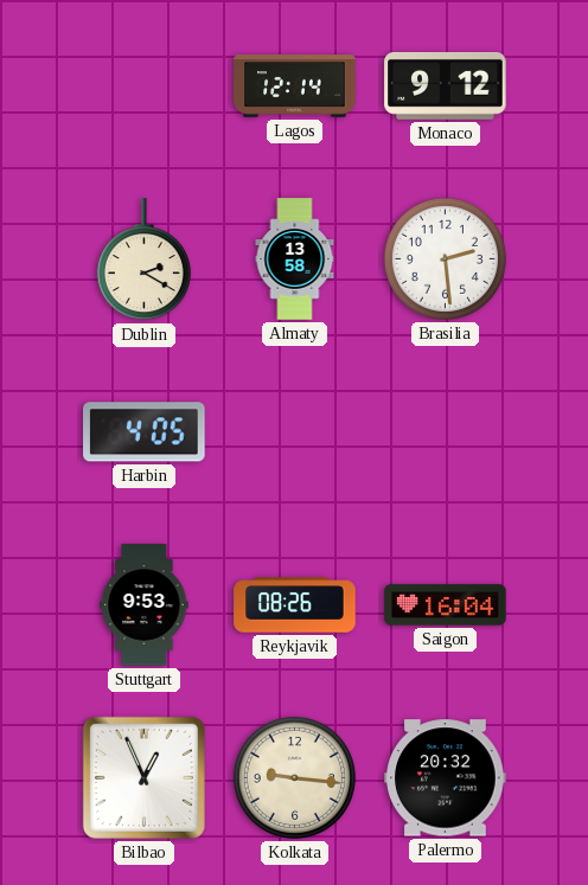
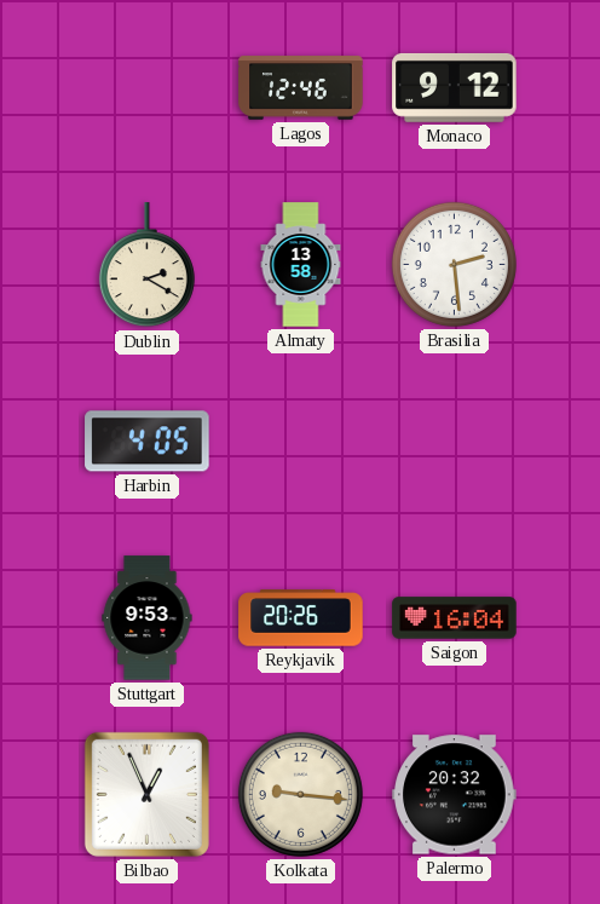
Lagos: 12:14 -> 12:46 (301, 88)
Reykjavik: 08:26 -> 20:26 (301, 618)
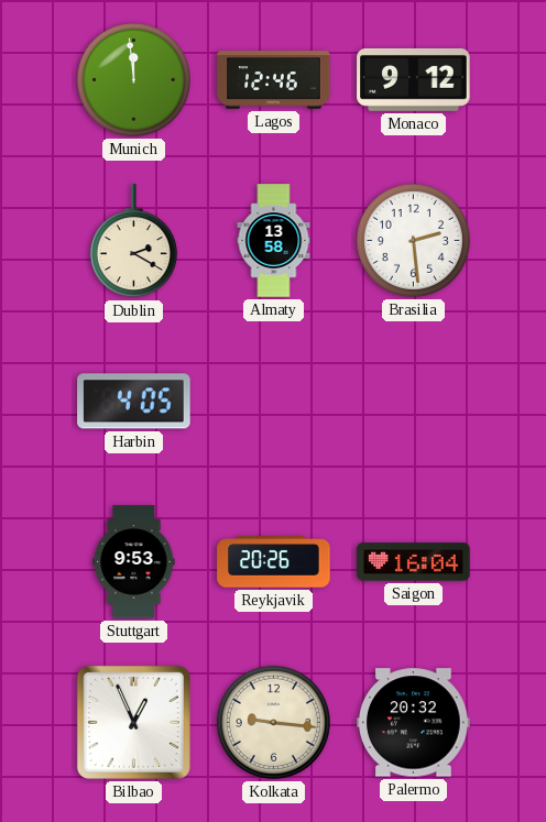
Munich: none -> 11:59 (133, 79)
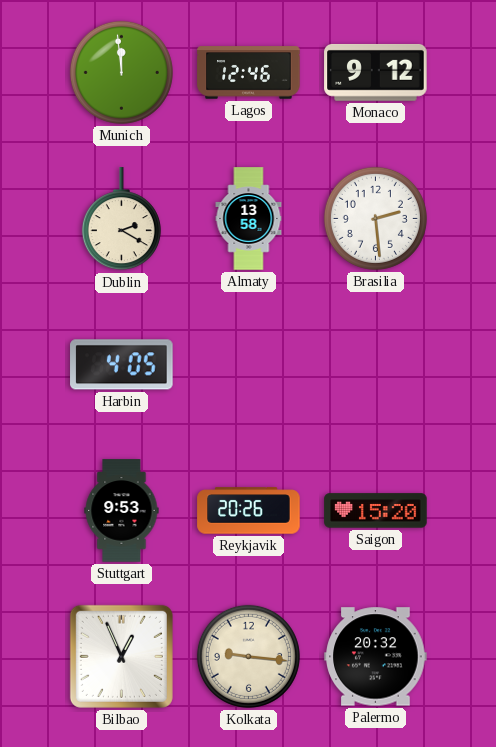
Saigon: 16:04 -> 15:20 (376, 511)
